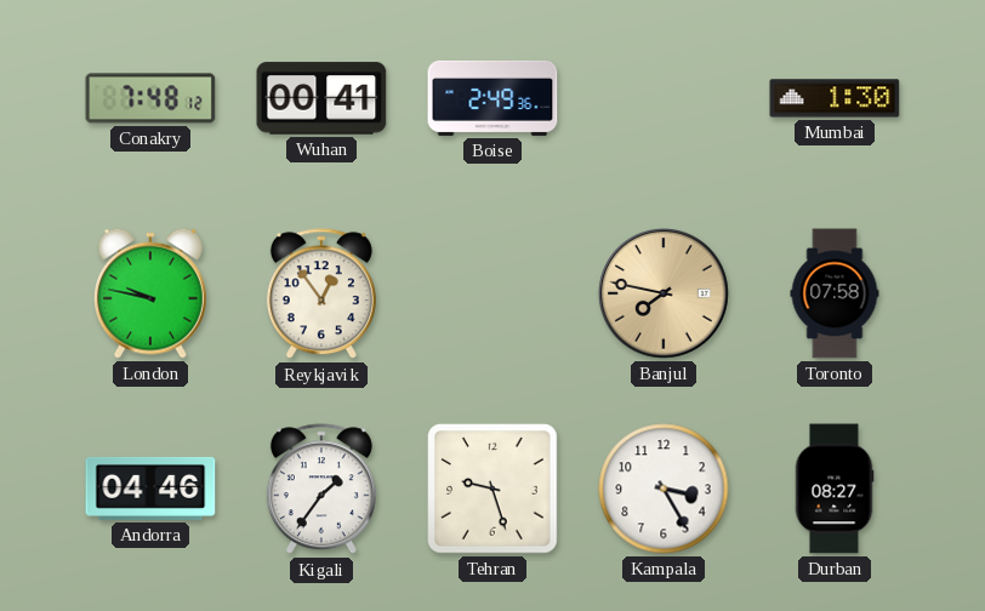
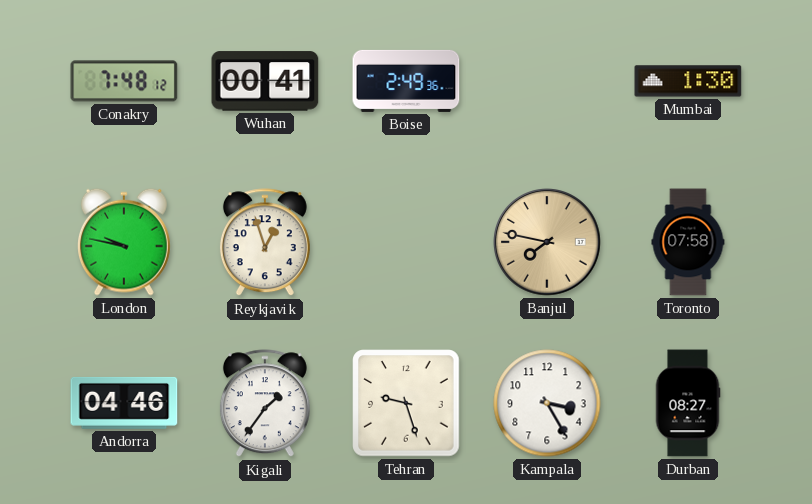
Reykjavik: 12:54 -> 12:57 (265, 243)
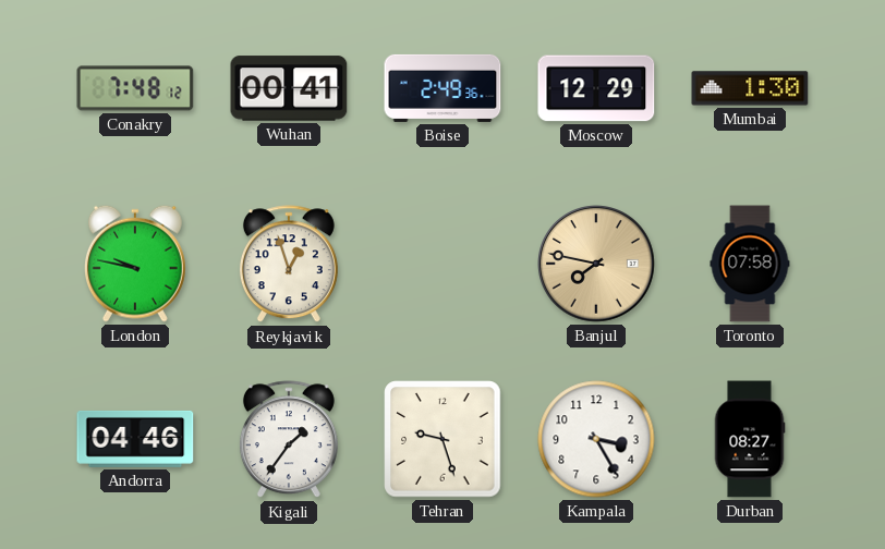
Moscow: none -> 12:29 (596, 88)
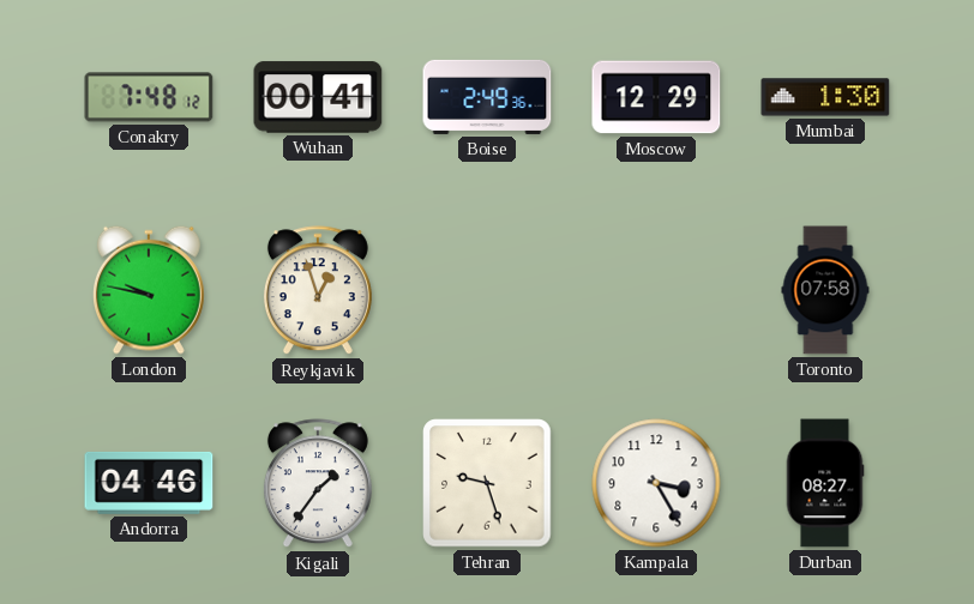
Banjul: 7:47 -> none (597, 265)
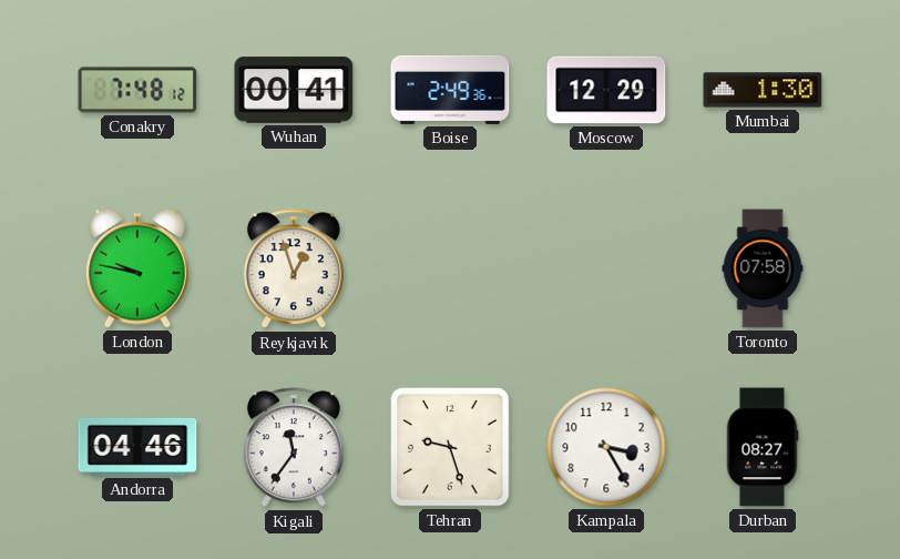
Kigali: 1:36 -> 11:36 (294, 448)
